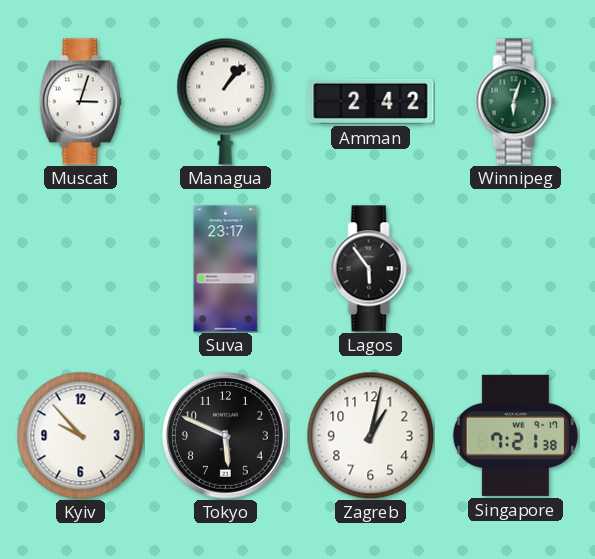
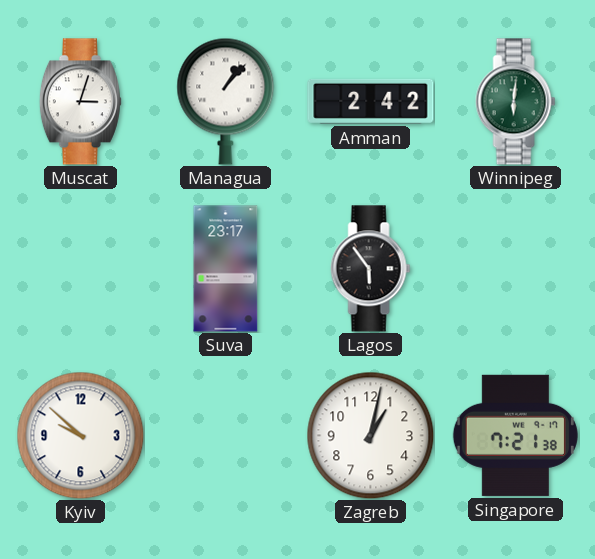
Winnipeg: 6:03 -> 6:01 (516, 102)
Kyiv: 9:53 -> 9:52 (80, 435)
Tokyo: 5:49 -> none (226, 436)
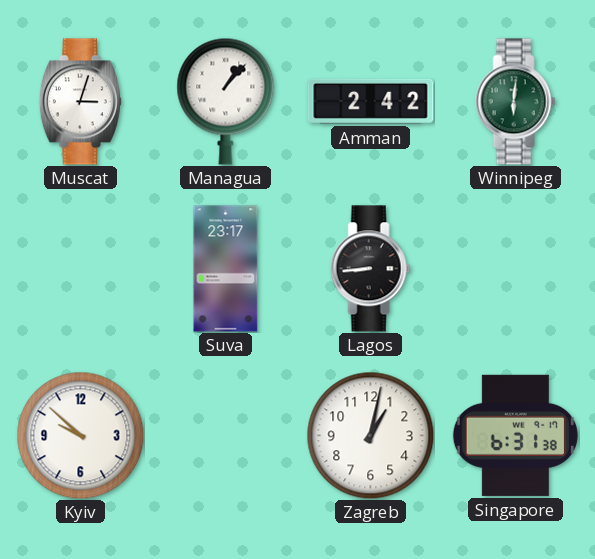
Lagos: 5:54 -> 8:44 (371, 269)
Singapore: 7:21 -> 6:31 (515, 435)
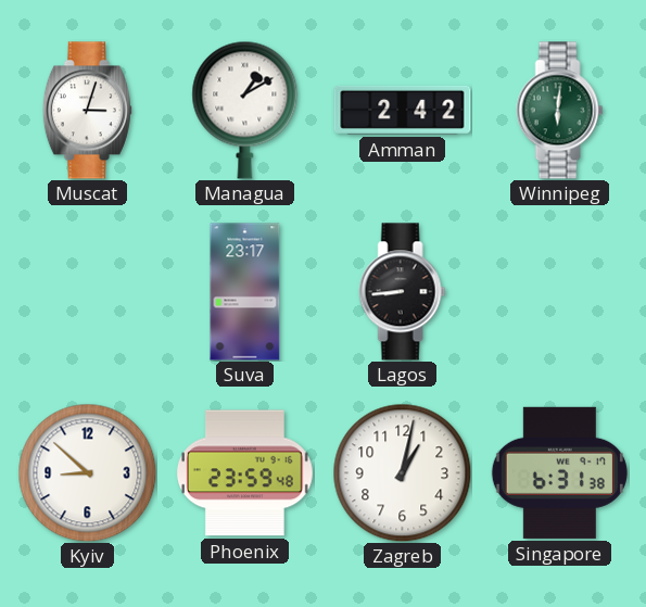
Managua: 1:07 -> 1:10 (245, 110)
Kyiv: 9:52 -> 8:52 (87, 472)
Phoenix: none -> 23:59 (244, 473)
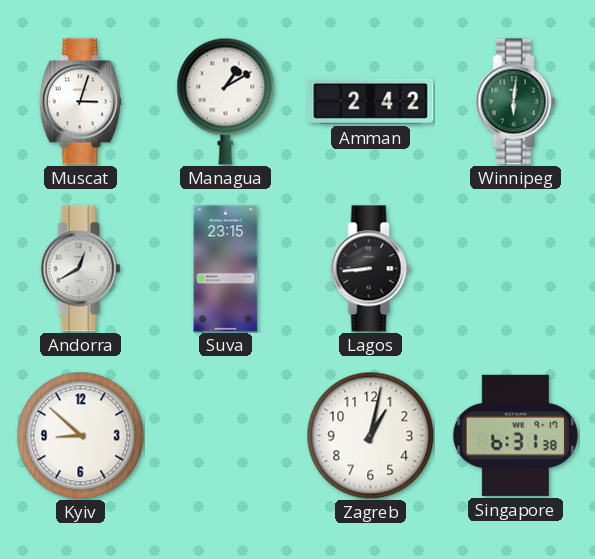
Andorra: none -> 12:40 (81, 269)
Suva: 23:17 -> 23:15 (226, 269)
Phoenix: 23:59 -> none (244, 473)
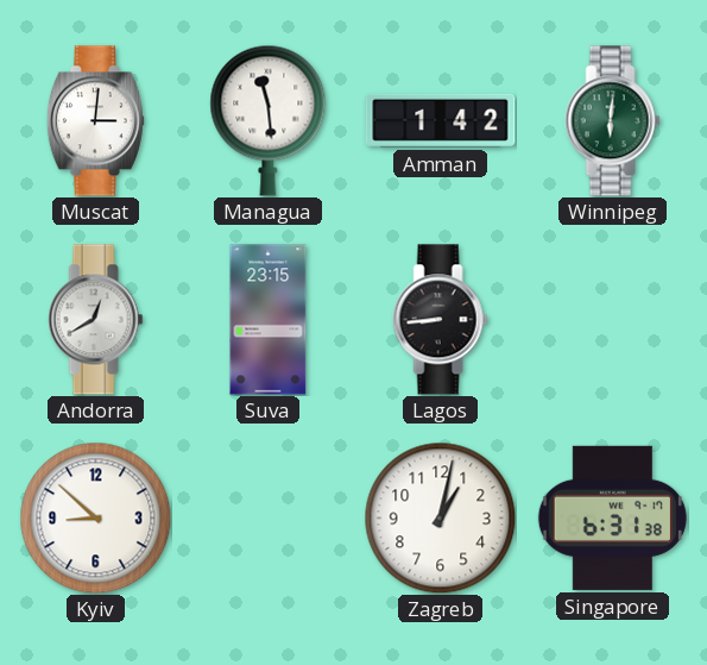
Muscat: 3:03 -> 3:01 (95, 121)
Managua: 1:10 -> 11:29 (269, 120)
Amman: 2:42 -> 1:42 (441, 120)
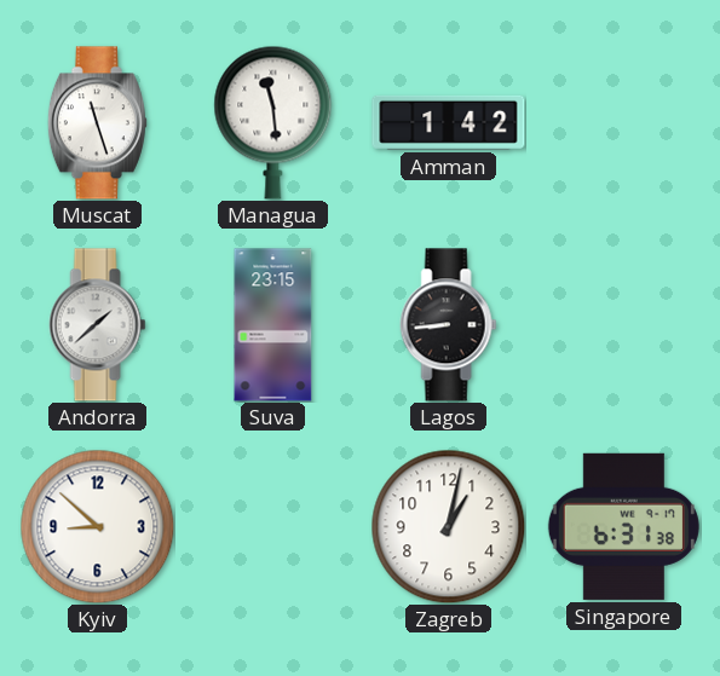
Muscat: 3:01 -> 11:27 (97, 123)
Winnipeg: 6:01 -> none (613, 121)
Andorra: 12:40 -> 1:38 (98, 325)
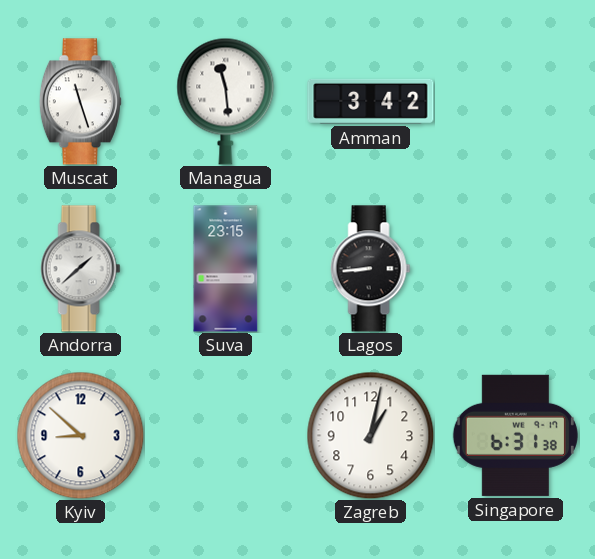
Amman: 1:42 -> 3:42 (371, 101)
